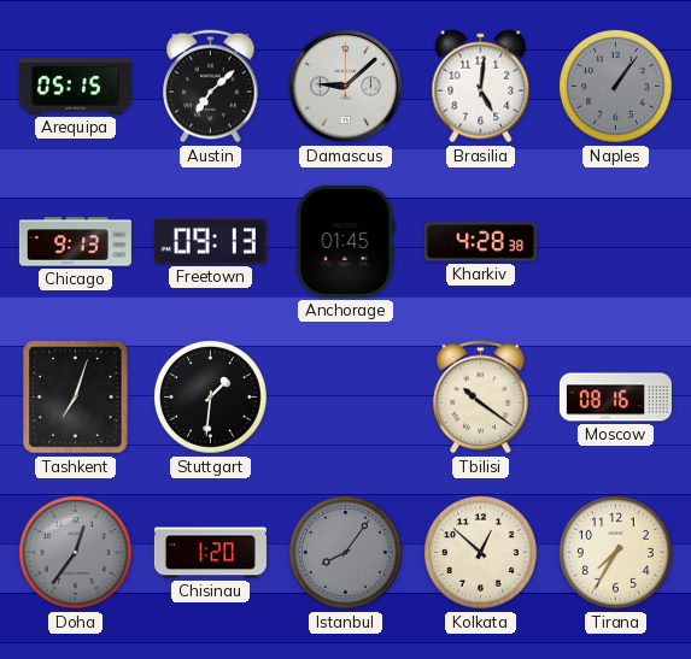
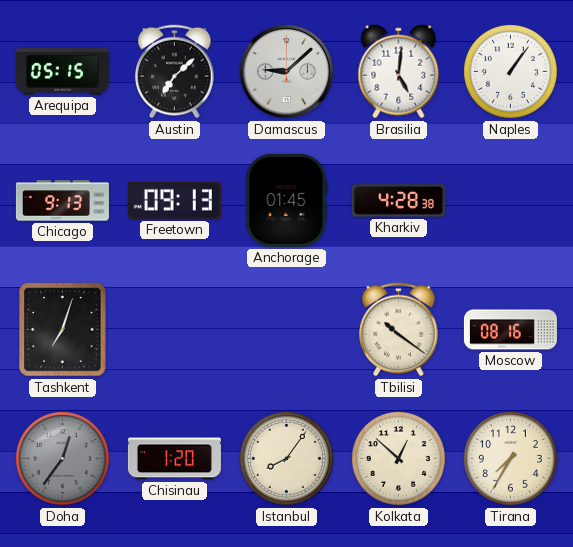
Naples dial: grey -> white (510, 71)
Stuttgart: 1:31 -> none (210, 396)
Istanbul dial: grey -> cream (286, 458)
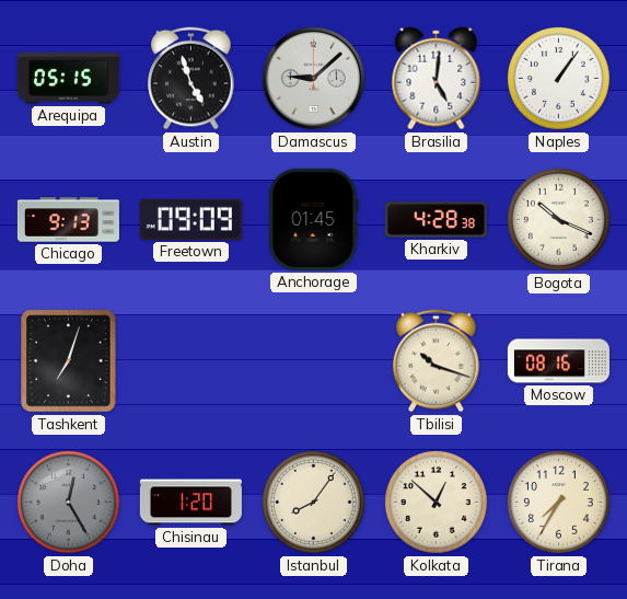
Austin: 7:08 -> 4:57 (191, 79)
Freetown: 09:13 -> 09:09 (190, 219)
Bogota: none -> 10:19 (558, 219)
Tbilisi: 10:21 -> 10:18 (437, 361)
Doha: 12:36 -> 12:25 (68, 502)
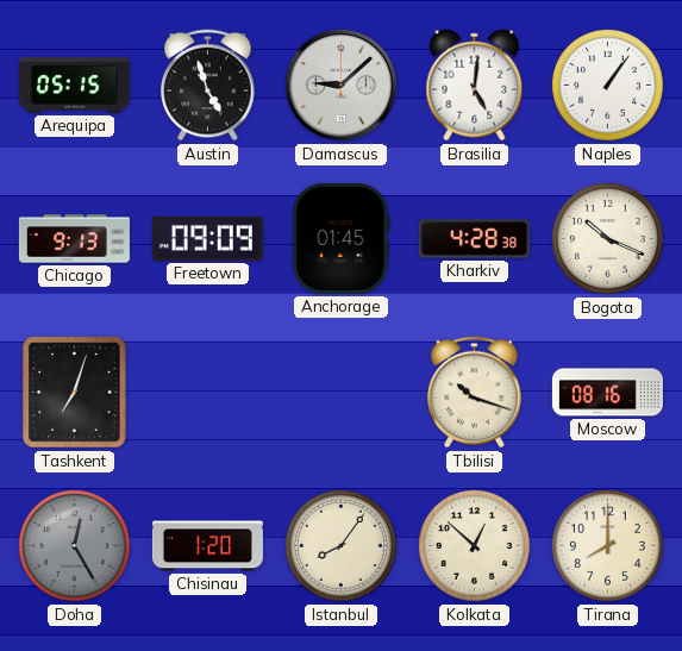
Tirana: 7:35 -> 8:00 (607, 545)
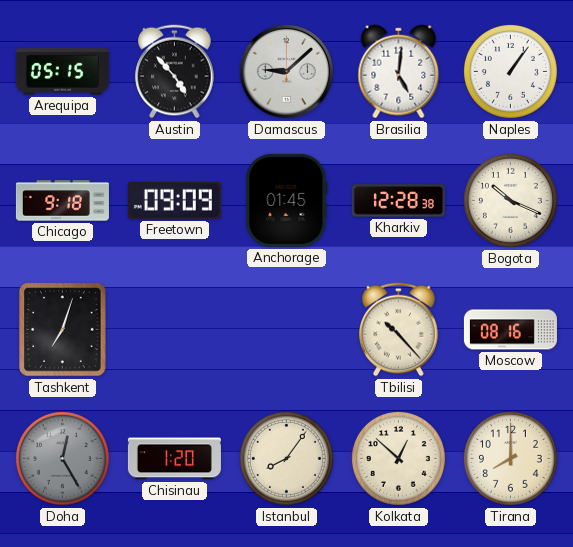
Austin: 4:57 -> 4:53 (175, 72)
Chicago: 9:13 -> 9:18 (62, 201)
Kharkiv: 4:28 -> 12:28 (398, 201)
Tbilisi: 10:18 -> 10:23 (399, 330)
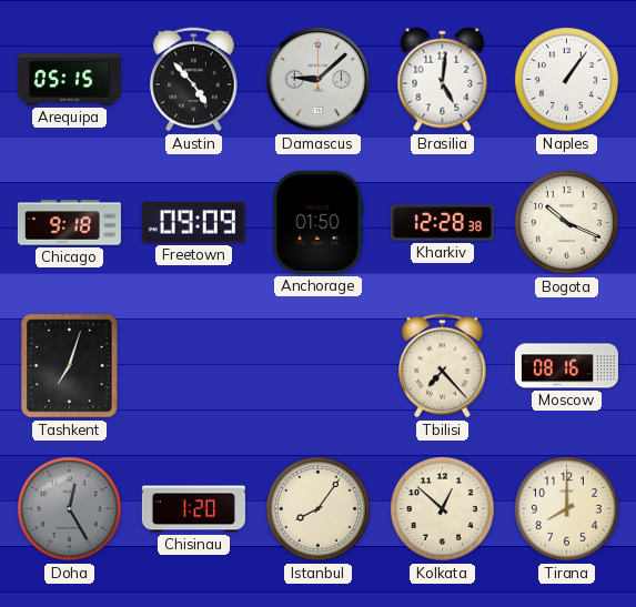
Anchorage: 01:45 -> 01:50 (319, 222)
Tbilisi: 10:23 -> 7:23 (443, 366)
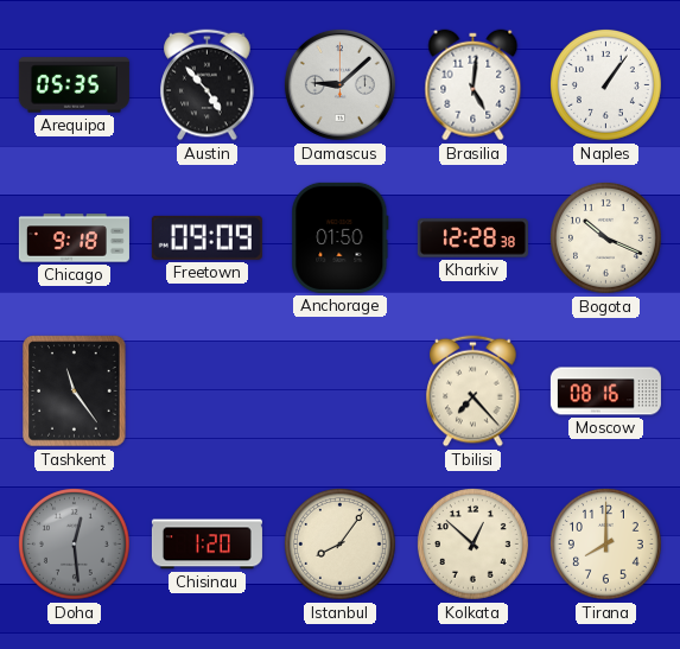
Arequipa: 05:15 -> 05:35 (74, 85)
Tashkent: 7:03 -> 11:24 (75, 392)
Doha: 12:25 -> 12:29 (74, 543)
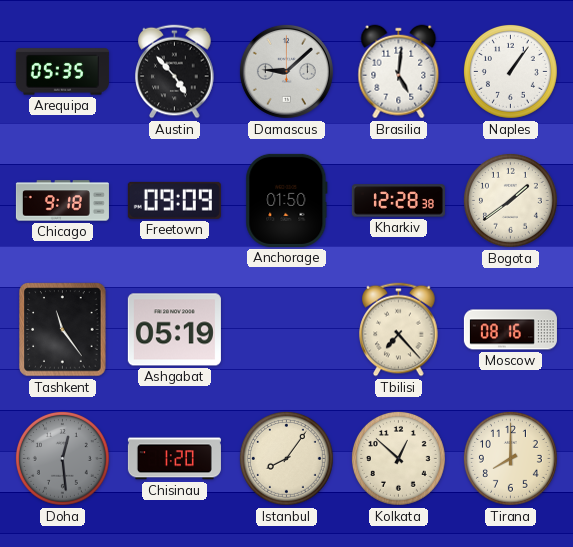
Bogota: 10:19 -> 1:39 (510, 200)
Ashgabat: none -> 05:19 (174, 330)
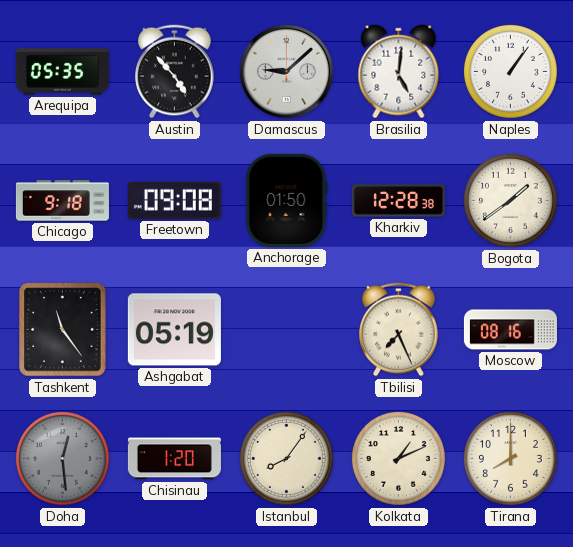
Freetown: 09:09 -> 09:08 (174, 200)
Tbilisi: 7:23 -> 7:26 (399, 330)
Kolkata: 12:52 -> 1:11 (398, 458)
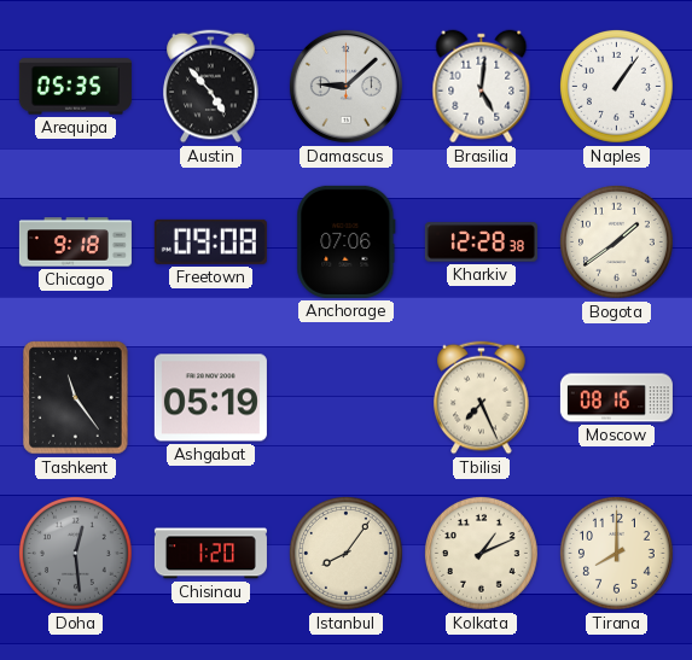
Anchorage: 01:50 -> 07:06 (347, 241)
